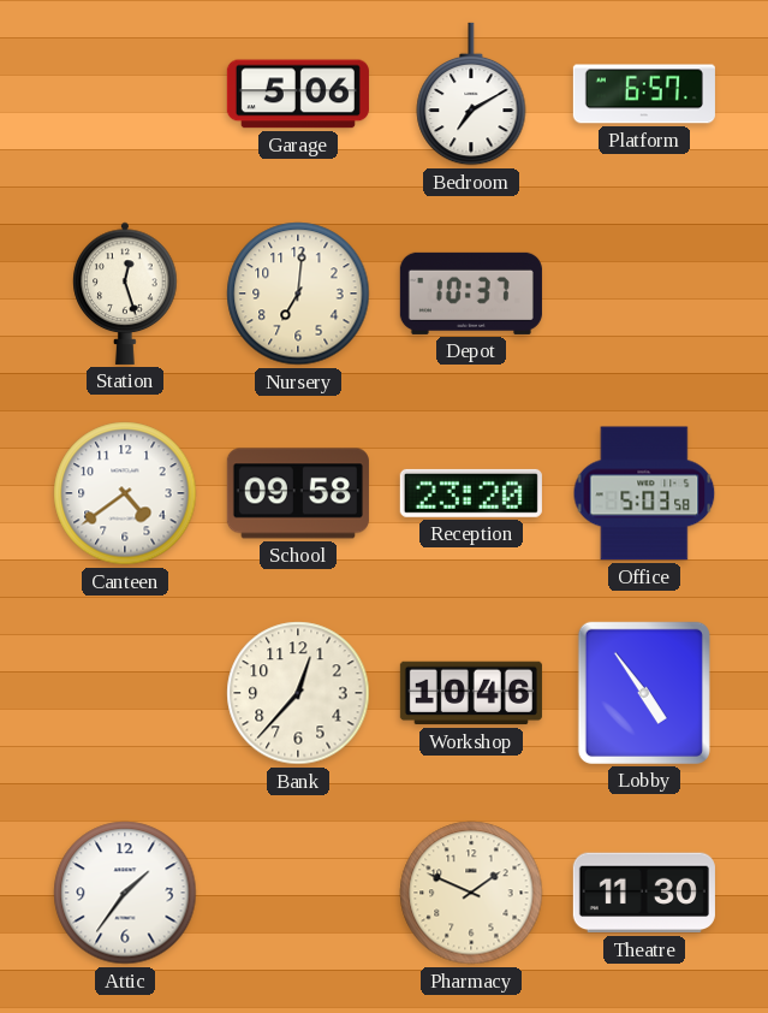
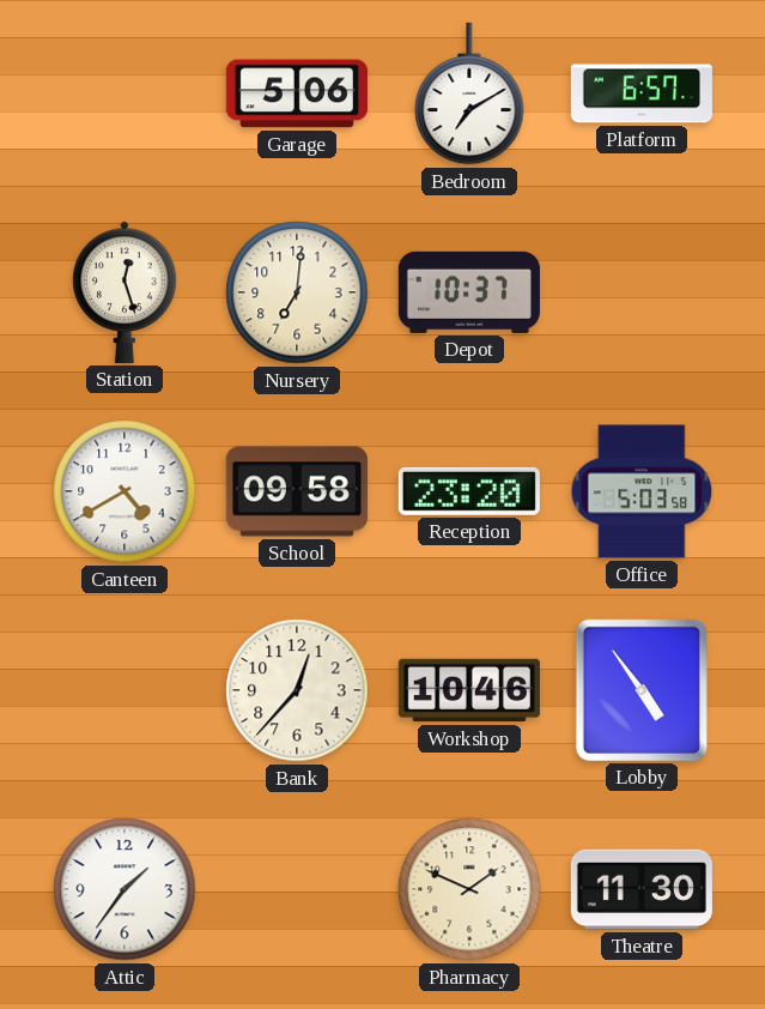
Canteen: 4:39 -> 4:40 (125, 491)
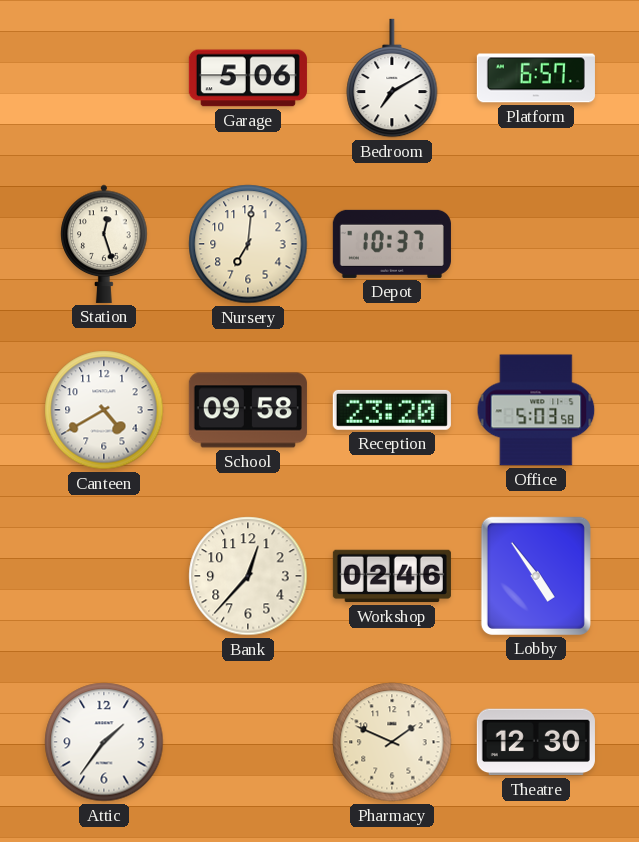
Workshop: 10:46 -> 02:46 (392, 576)
Theatre: 11:30 -> 12:30 (536, 742)
